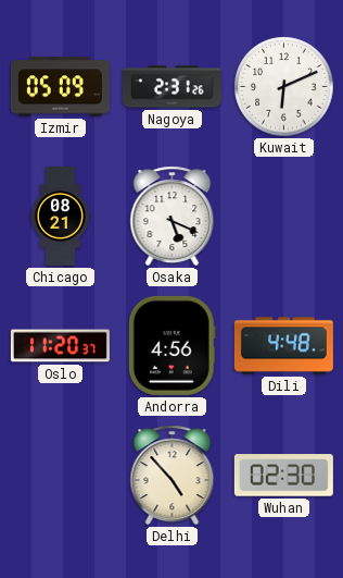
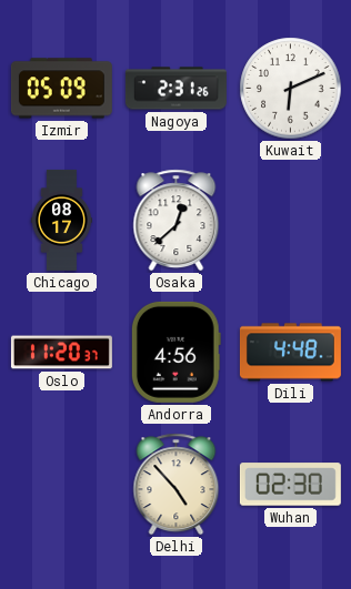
Chicago: 08:21 -> 08:17 (61, 220)
Osaka: 5:19 -> 12:38 (177, 221)
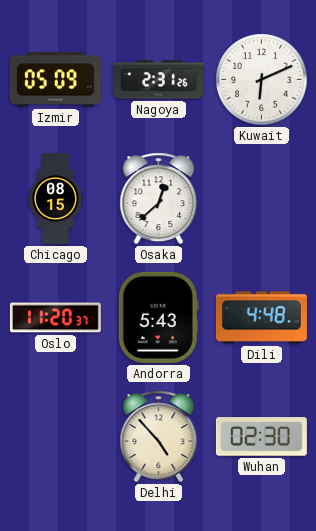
Chicago: 08:17 -> 08:15 (55, 198)
Andorra: 4:56 -> 5:43 (158, 317)
